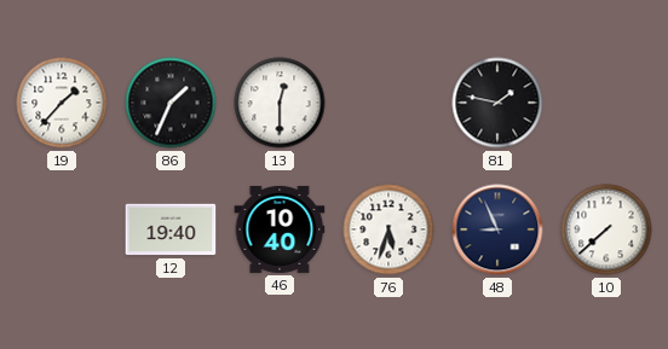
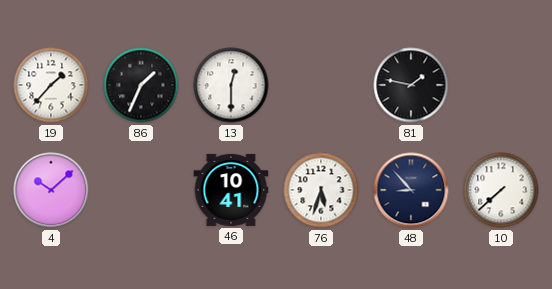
4: none -> 10:08 (51, 190)
12: 19:40 -> none (171, 229)
46: 10:40 -> 10:41 (231, 190)
48: 8:56 -> 8:53 (411, 190)
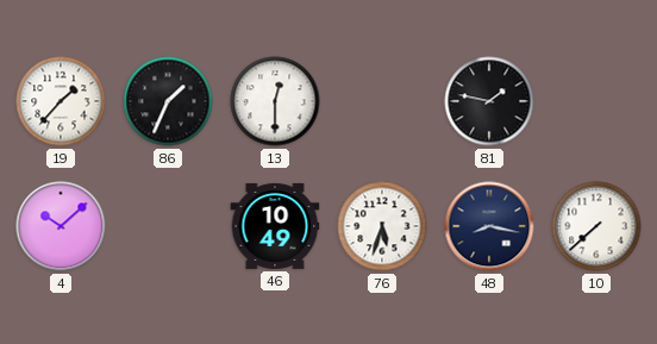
46: 10:41 -> 10:49 (275, 226)
48: 8:53 -> 8:17 (489, 226)
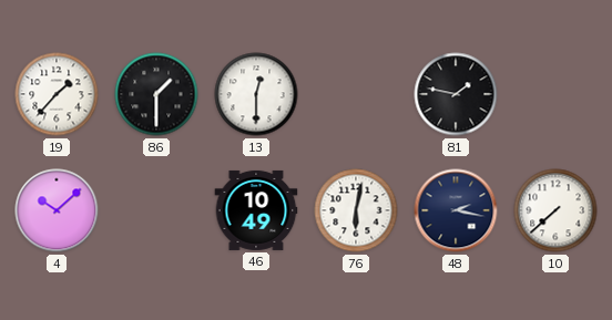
86: 1:34 -> 1:30 (156, 94)
76: 5:33 -> 6:02 (356, 210)
48: 8:17 -> 2:17 (456, 210)
